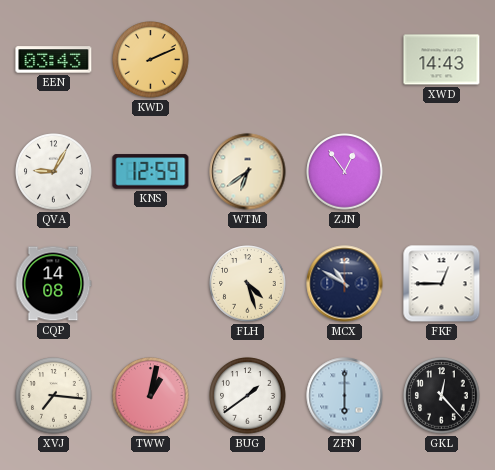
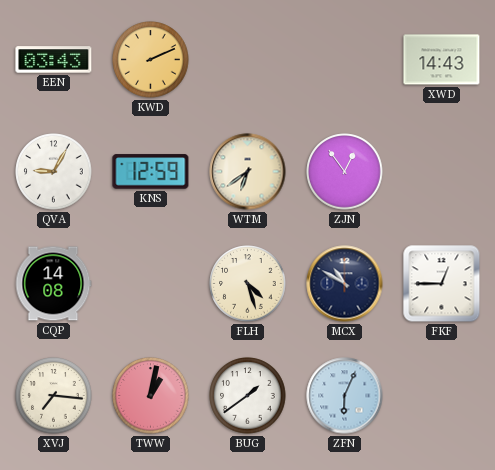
ZFN: 6:00 -> 6:04 (345, 396)
GKL: 12:23 -> none (442, 396)
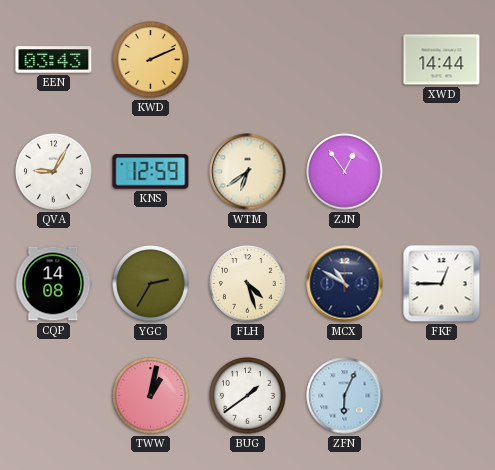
XWD: 14:43 -> 14:44 (442, 60)
YGC: none -> 2:35 (151, 284)
XVJ: 7:16 -> none (54, 396)
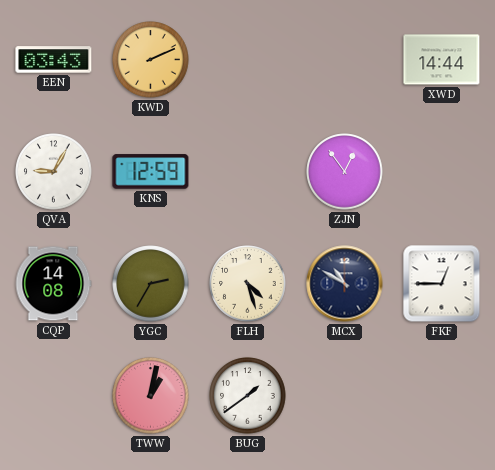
WTM: 6:39 -> none (248, 172)
ZFN: 6:04 -> none (345, 396)
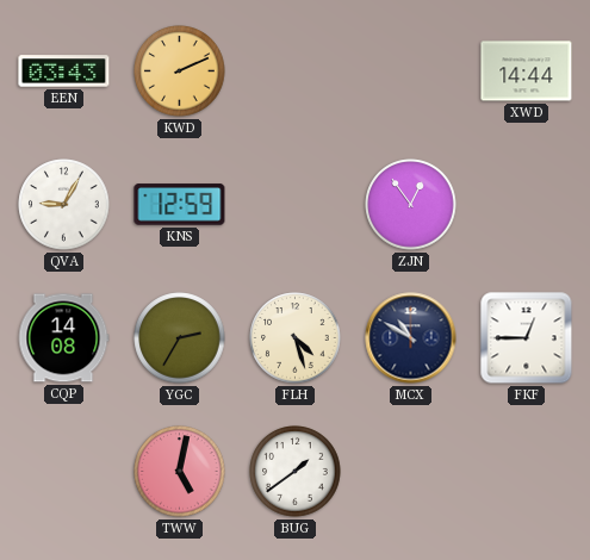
TWW: 1:02 -> 5:02 (180, 472)
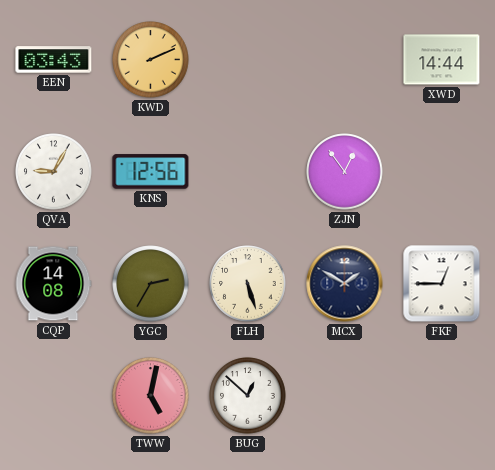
KNS: 12:59 -> 12:56 (151, 172)
FLH: 4:27 -> 5:27 (248, 284)
MCX: 10:50 -> 1:50 (345, 284)
BUG: 1:39 -> 12:52 (248, 396)
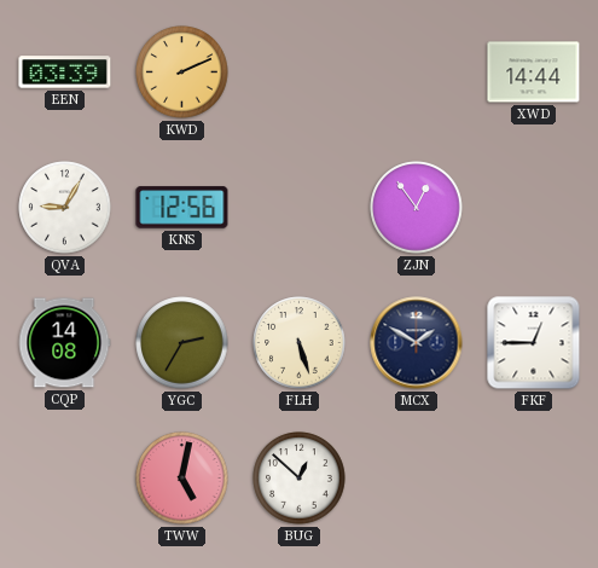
EEN: 03:43 -> 03:39 (65, 73)
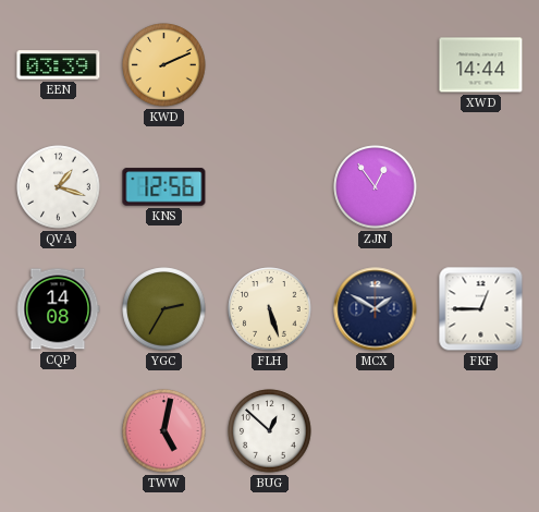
QVA: 9:05 -> 1:18 (59, 187)
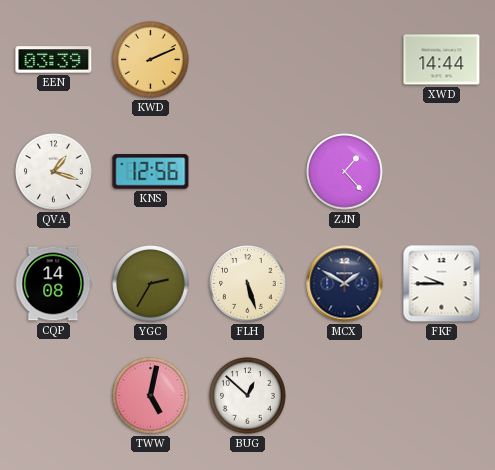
ZJN: 12:54 -> 1:23 (345, 172)
FKF: 12:45 -> 9:45 (442, 284)
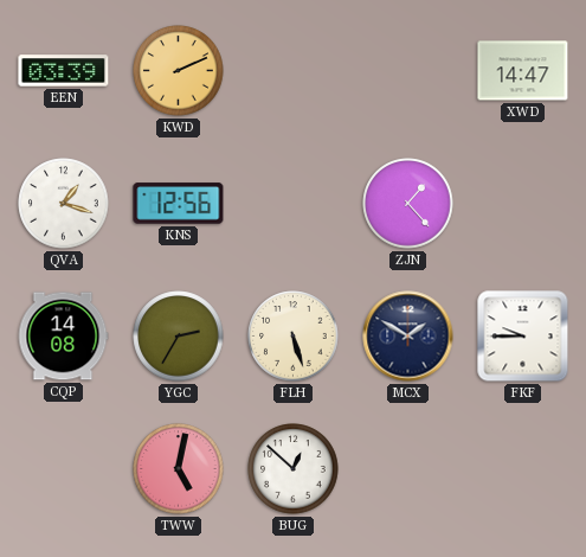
XWD: 14:44 -> 14:47 (523, 71)
